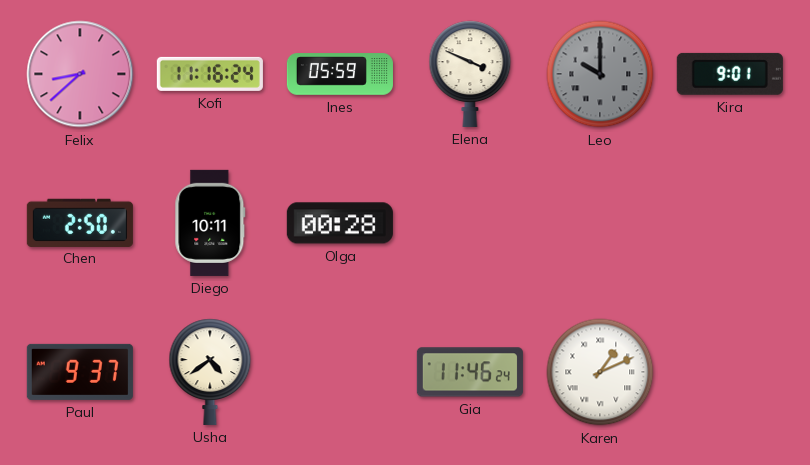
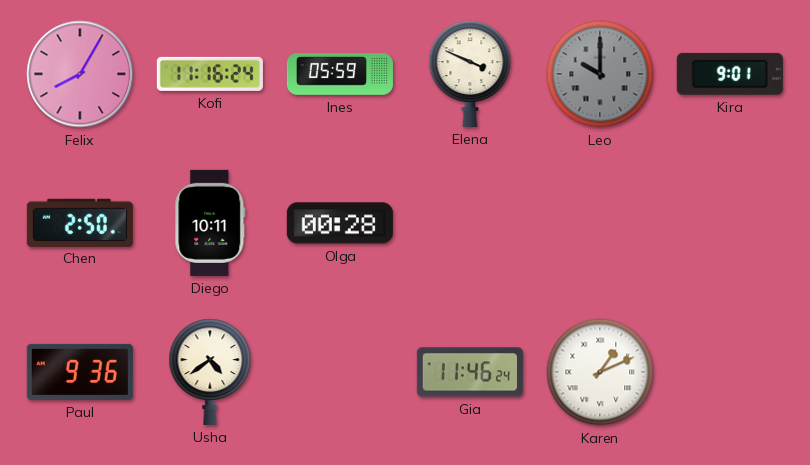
Felix: 8:38 -> 8:05 (80, 74)
Paul: 9:37 -> 9:36 (80, 372)
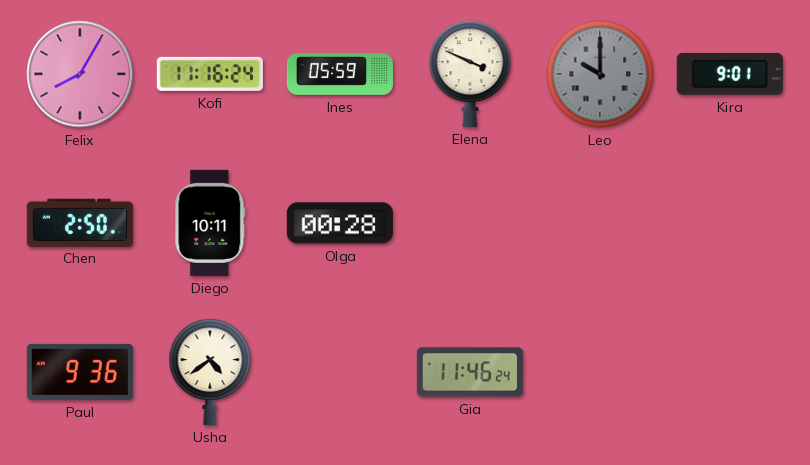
Karen: 1:11 -> none (600, 372)
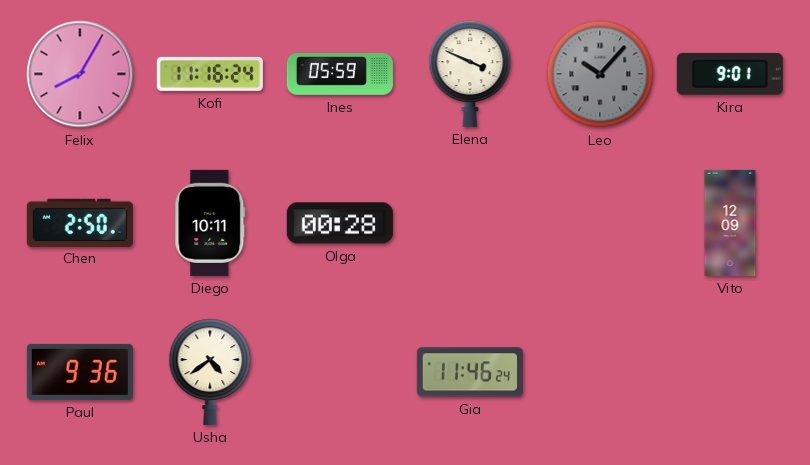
Leo: 10:00 -> 10:07 (600, 74)
Vito: none -> 12:09 (730, 223)
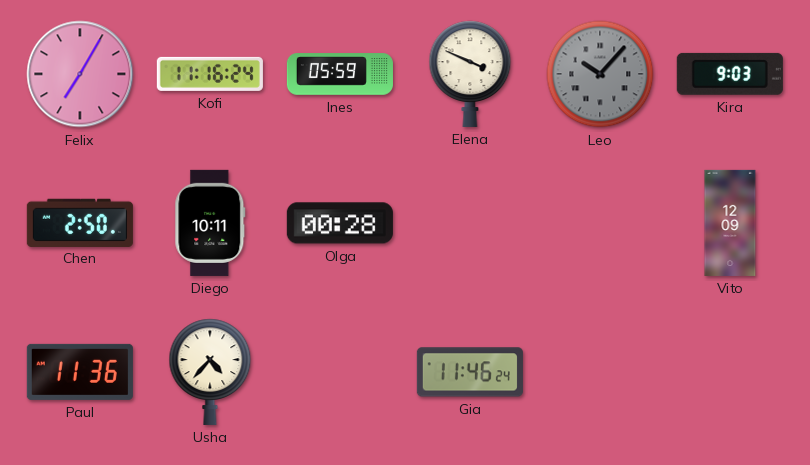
Felix: 8:05 -> 7:05 (80, 74)
Kira: 9:01 -> 9:03 (730, 74)
Paul: 9:36 -> 11:36 (80, 372)
Usha: 4:39 -> 4:37 (210, 372)
